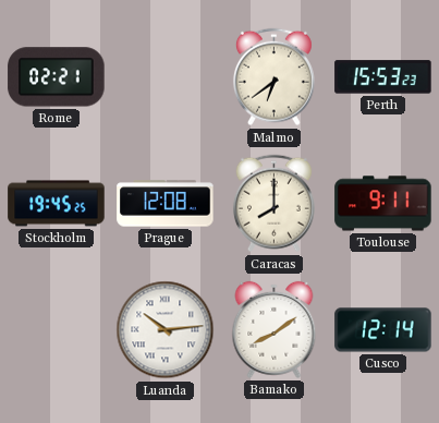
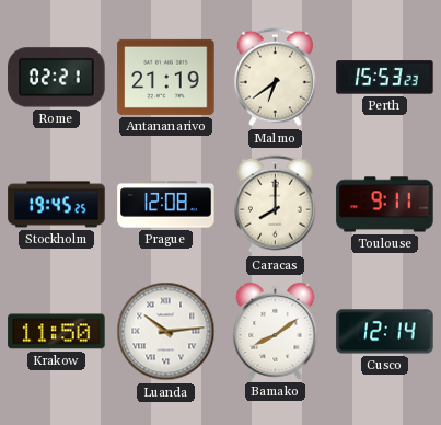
Antananarivo: none -> 21:19 (166, 77)
Krakow: none -> 11:50 (57, 332)
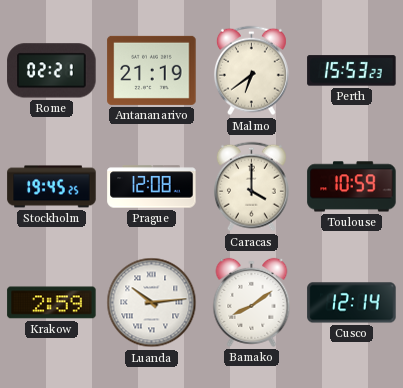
Caracas: 8:00 -> 4:00 (251, 187)
Toulouse: 9:11 -> 10:59 (352, 187)
Krakow: 11:50 -> 2:59 (52, 303)
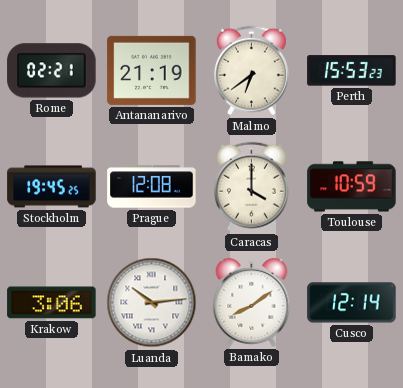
Krakow: 2:59 -> 3:06 (52, 303)
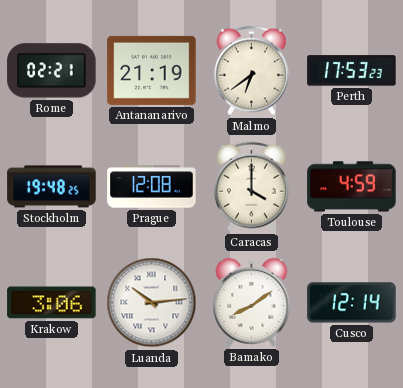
Perth: 15:53 -> 17:53 (352, 71)
Stockholm: 19:45 -> 19:48 (52, 187)
Toulouse: 10:59 -> 4:59 (352, 187)
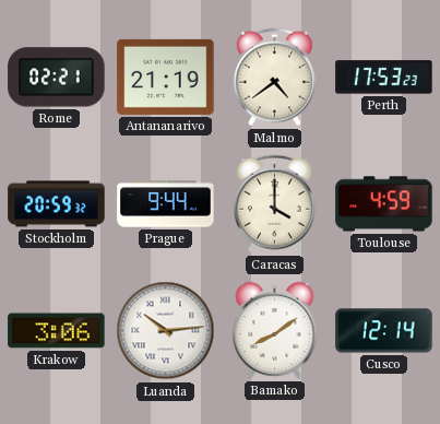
Malmo: 6:39 -> 4:39 (274, 78)
Stockholm: 19:48 -> 20:59 (57, 204)
Prague: 12:08 -> 9:44 (166, 204)
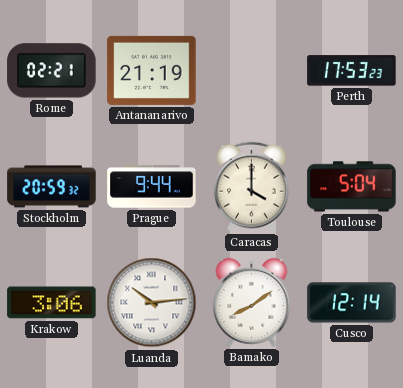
Malmo: 4:39 -> none (274, 78)
Toulouse: 4:59 -> 5:04 (352, 187)
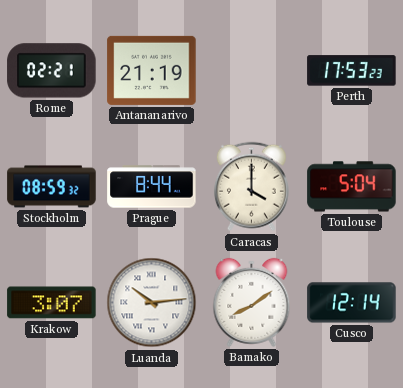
Stockholm: 20:59 -> 08:59 (52, 187)
Prague: 9:44 -> 8:44 (152, 187)
Krakow: 3:06 -> 3:07 (52, 303)
